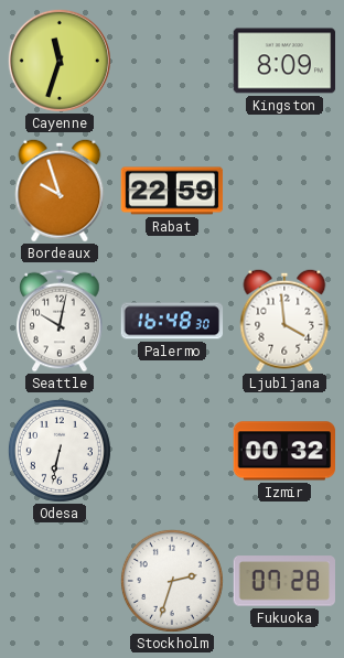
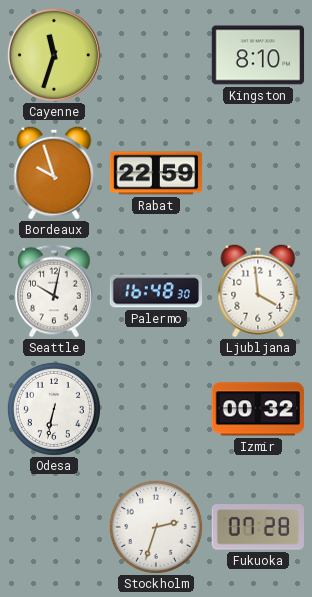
Kingston: 8:09 -> 8:10 (258, 55)
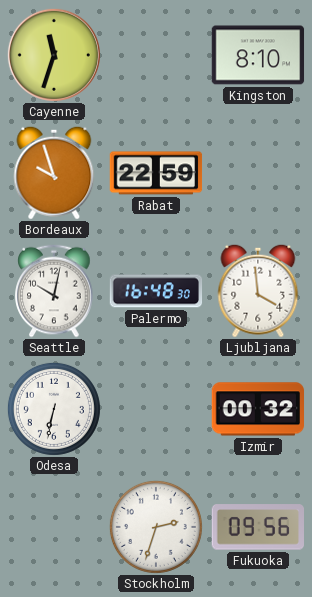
Fukuoka: 07:28 -> 09:56 (258, 527)
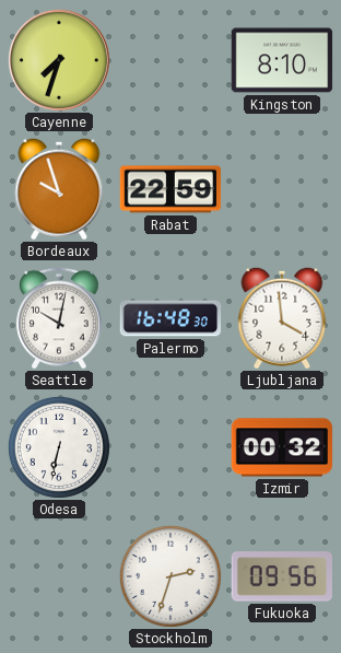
Cayenne: 11:33 -> 7:33 (59, 60)
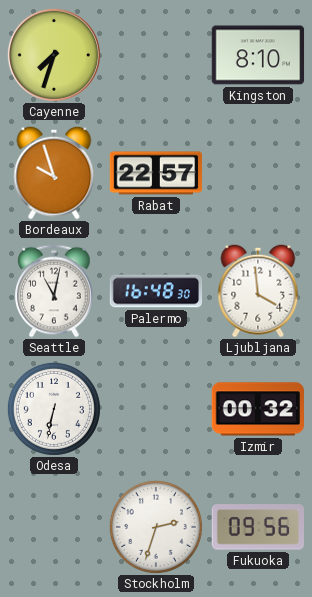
Rabat: 22:59 -> 22:57 (156, 173)
Seattle: 10:02 -> 11:02 (54, 291)
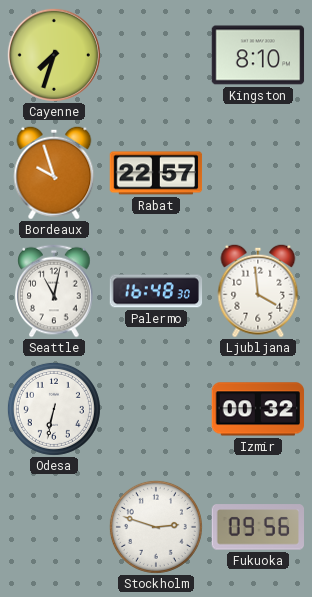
Stockholm: 2:33 -> 2:48 (156, 527)
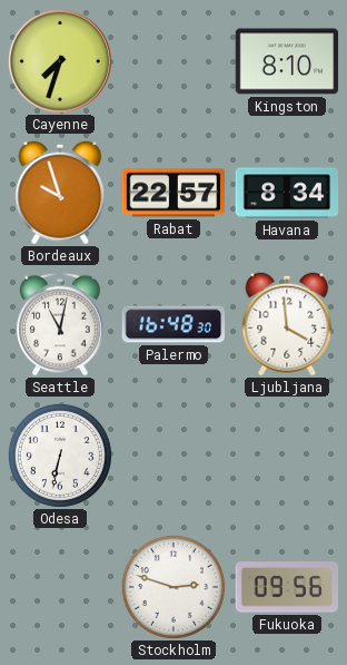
Havana: none -> 8:34 (287, 193)
Izmir: 00:32 -> none (258, 409)
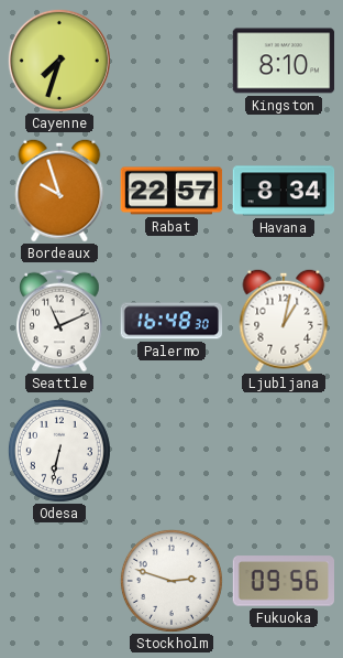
Seattle: 11:02 -> 11:11 (59, 321)
Ljubljana: 3:59 -> 1:02 (284, 321)
